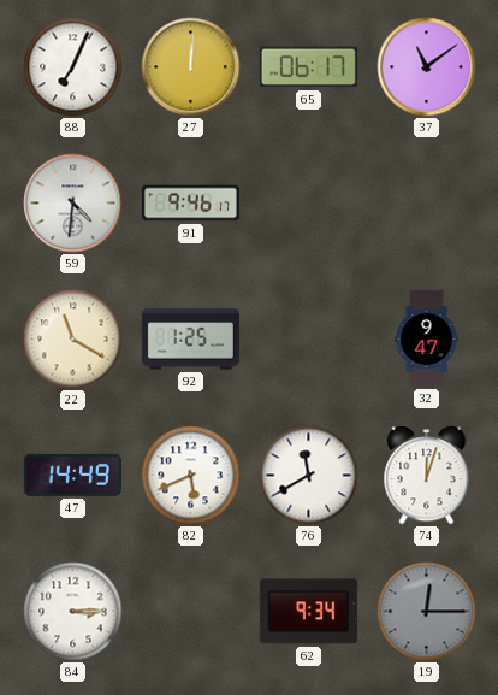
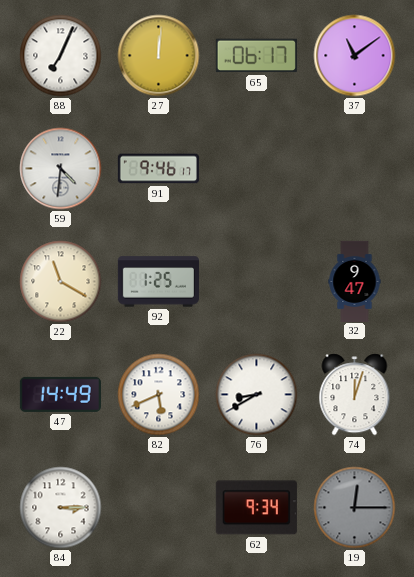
76: 11:40 -> 8:40 (257, 395)
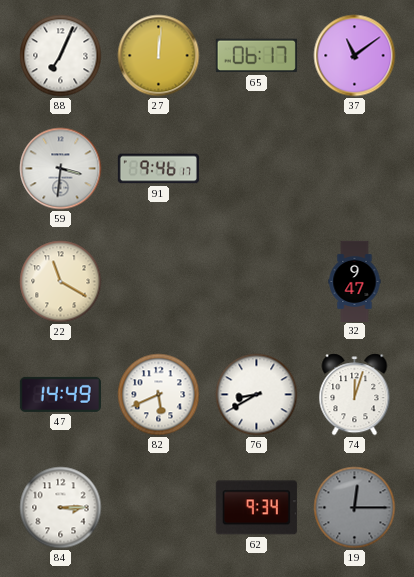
59: 4:31 -> 3:31 (61, 169)
92: 1:25 -> none (158, 282)
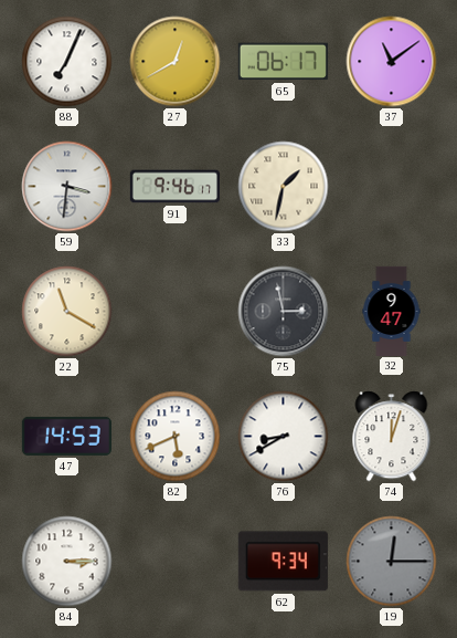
27: 12:01 -> 12:40 (176, 62)
33: none -> 1:32 (284, 187)
75: none -> 2:58 (284, 312)
47: 14:49 -> 14:53 (66, 436)
